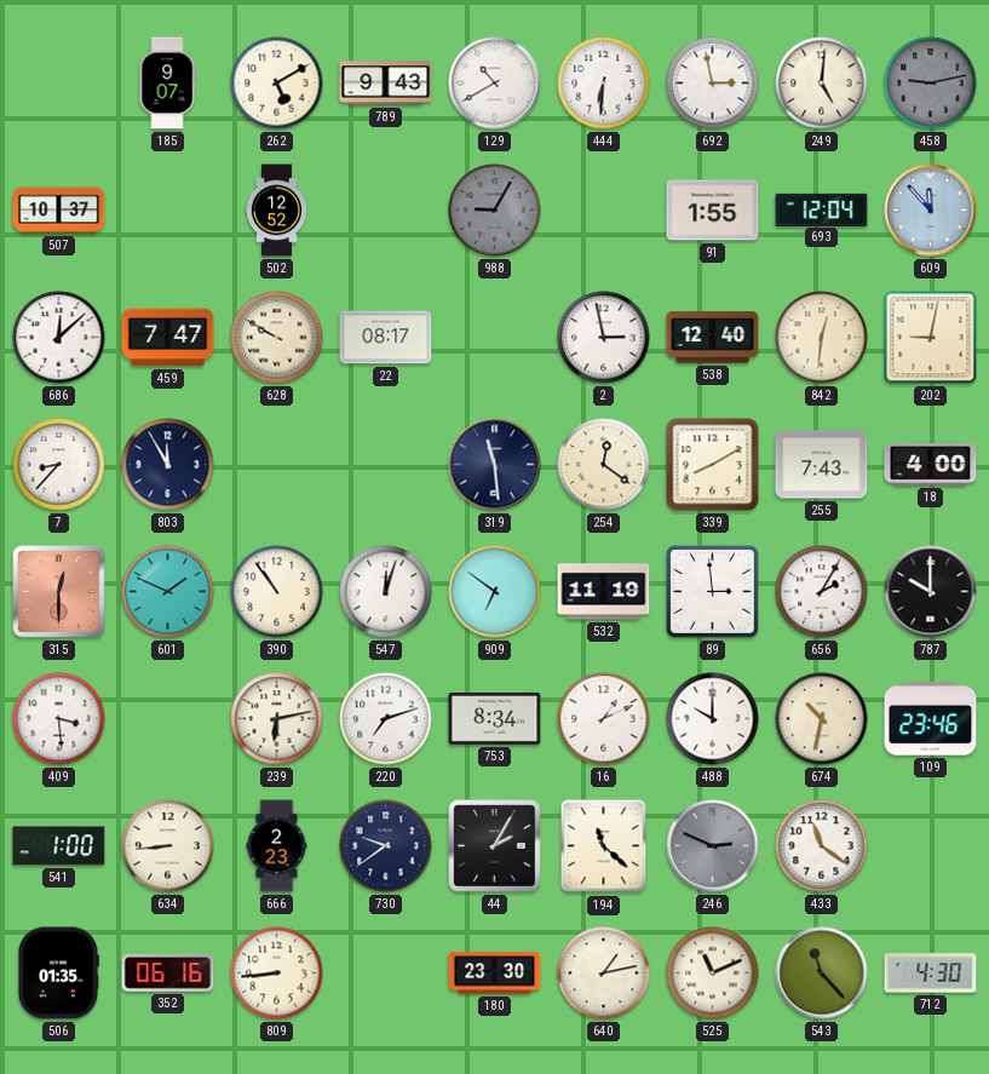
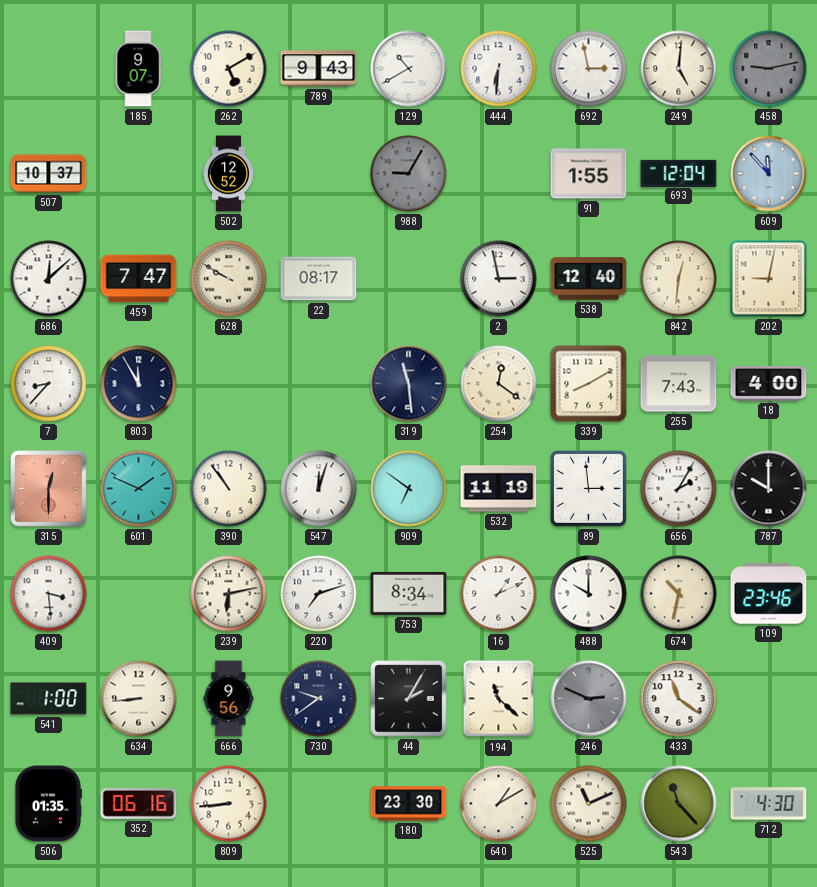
666: 2:23 -> 9:56 (229, 699)
640: 1:13 -> 1:10 (499, 804)
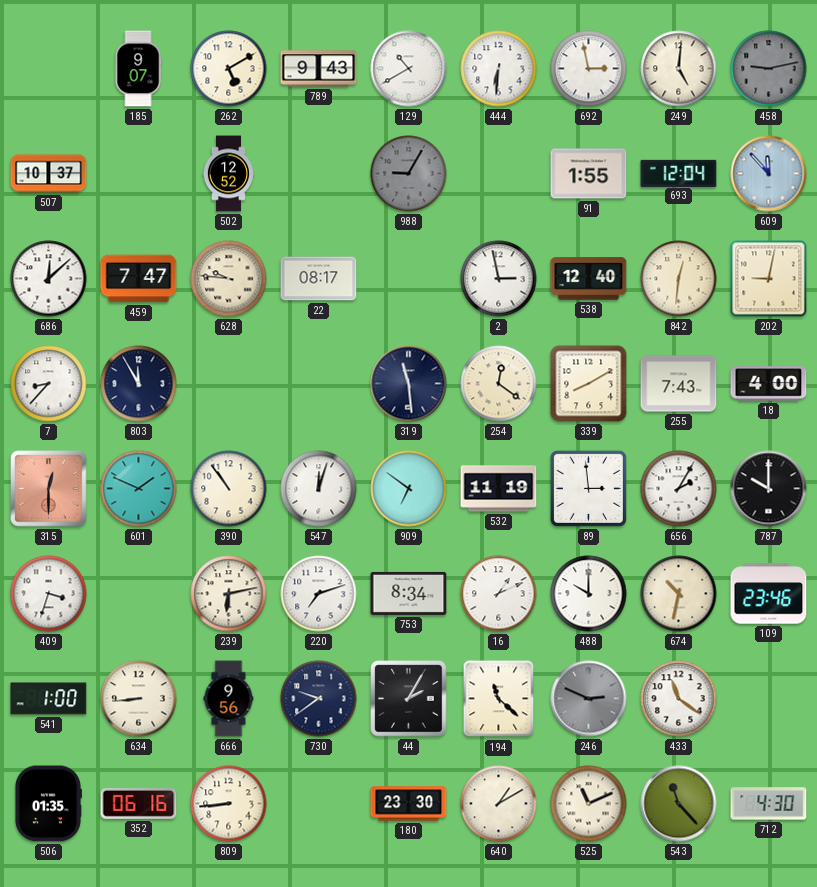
628: 9:50 -> 9:46 (229, 279)
409: 3:29 -> 3:33 (49, 594)
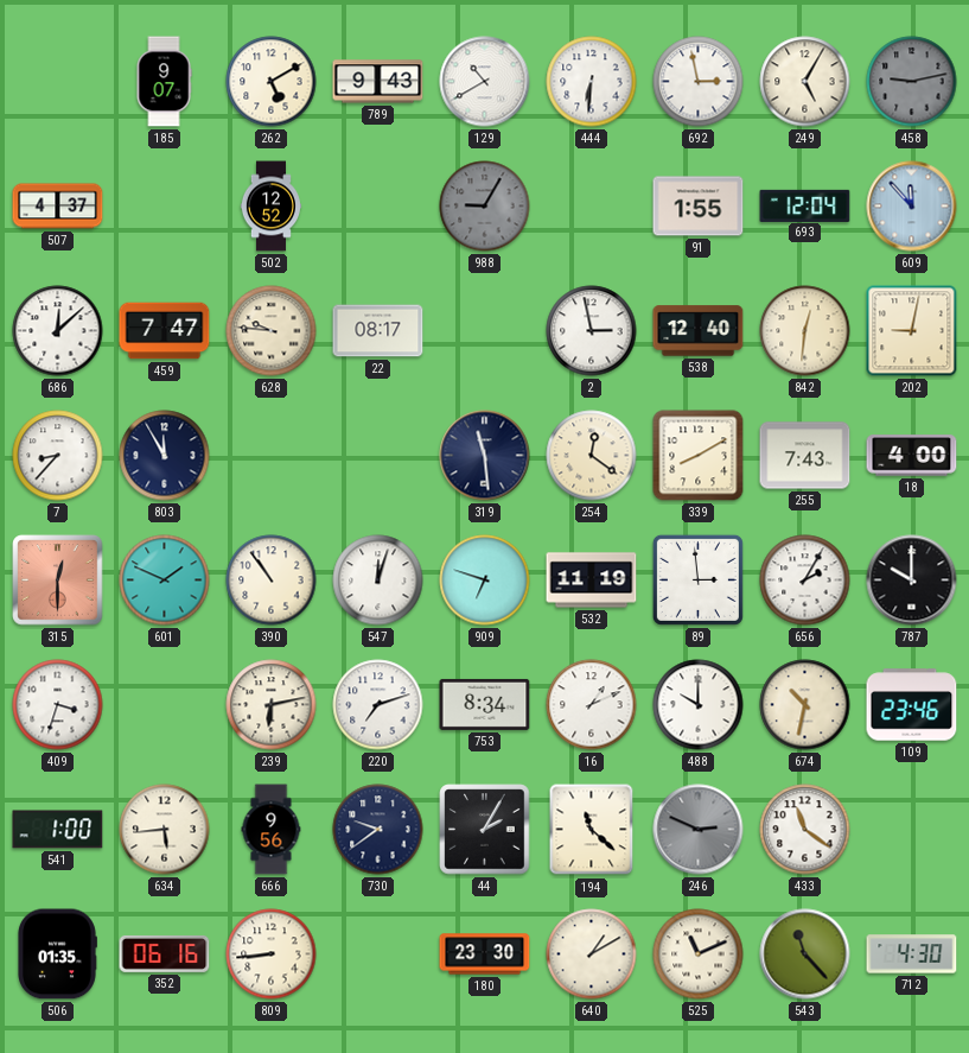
249: 5:01 -> 5:05 (805, 82)
507: 10:37 -> 4:37 (58, 207)
909: 6:51 -> 6:48 (485, 581)
634: 8:44 -> 5:44 (165, 830)
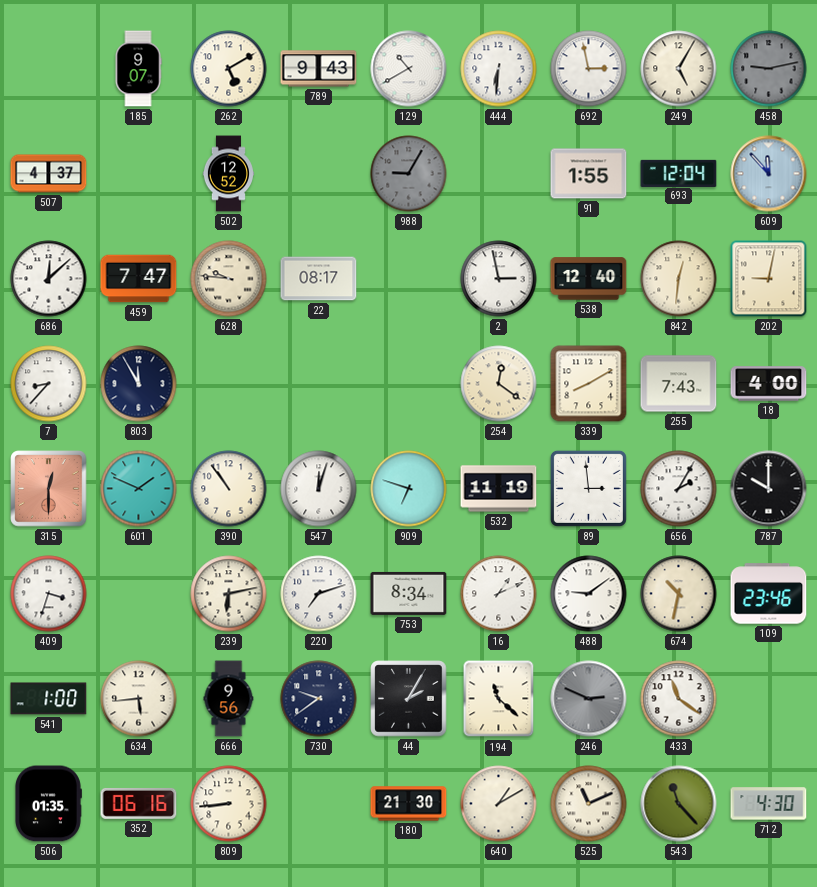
319: 11:29 -> none (485, 456)
488: 10:00 -> 9:09 (589, 594)
180: 23:30 -> 21:30 (409, 804)
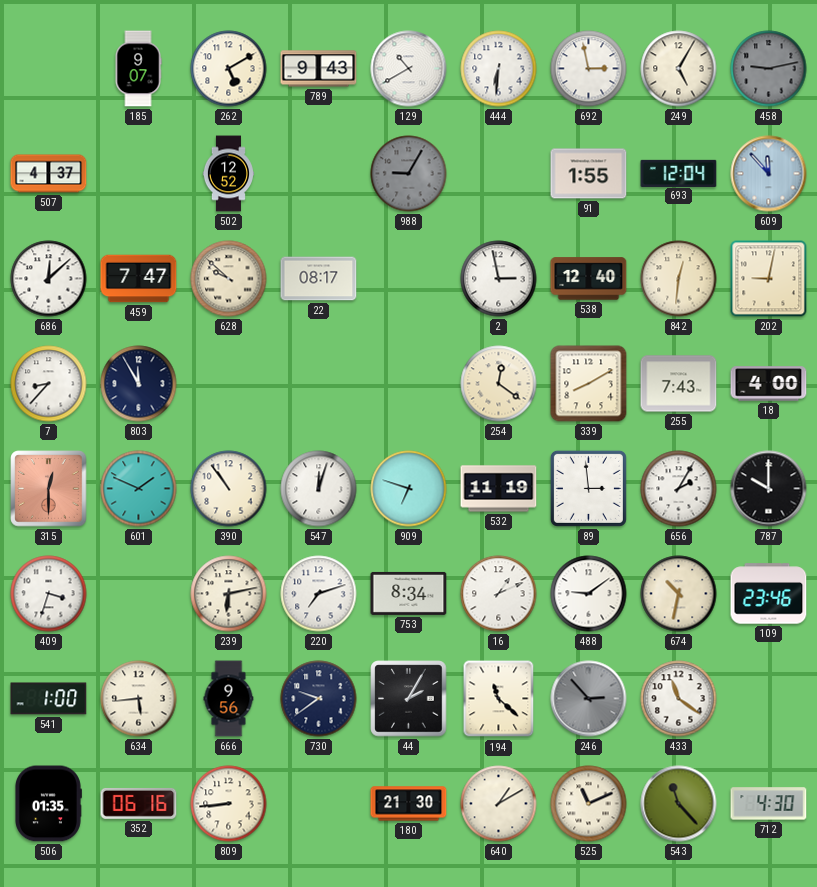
628: 9:46 -> 9:52 (229, 279)
246: 2:49 -> 2:53 (589, 699)
